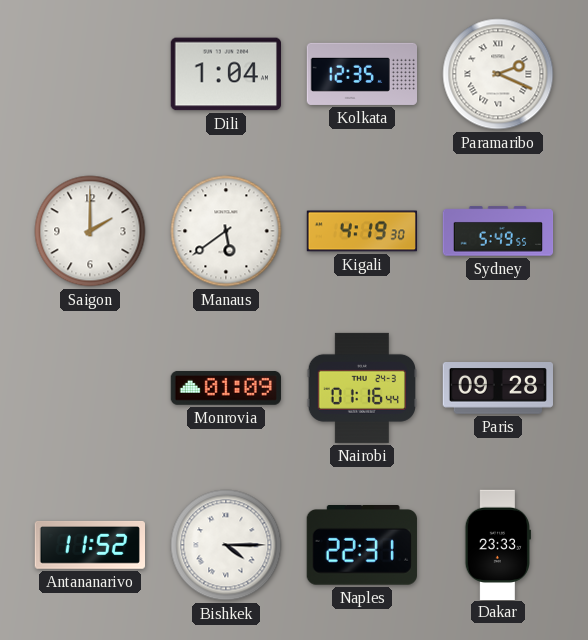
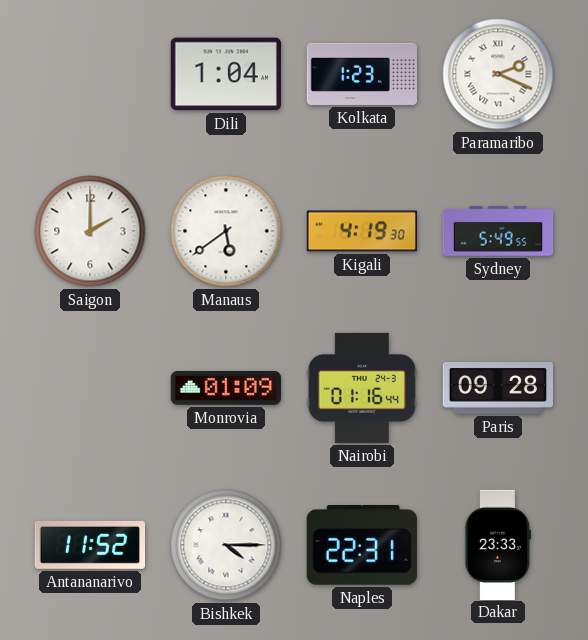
Kolkata: 12:35 -> 1:23 (361, 74)
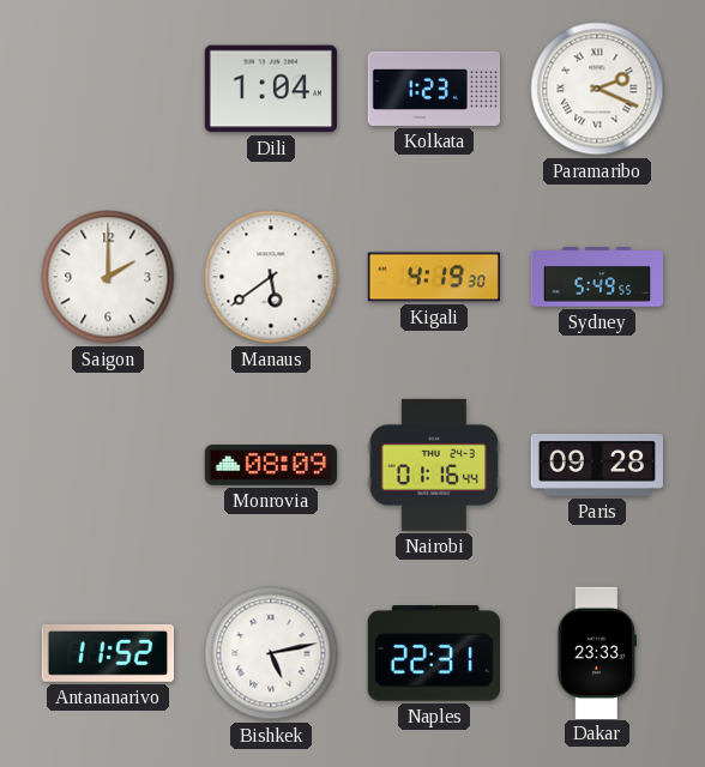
Monrovia: 01:09 -> 08:09 (271, 465)
Bishkek: 4:15 -> 5:13 (271, 653)
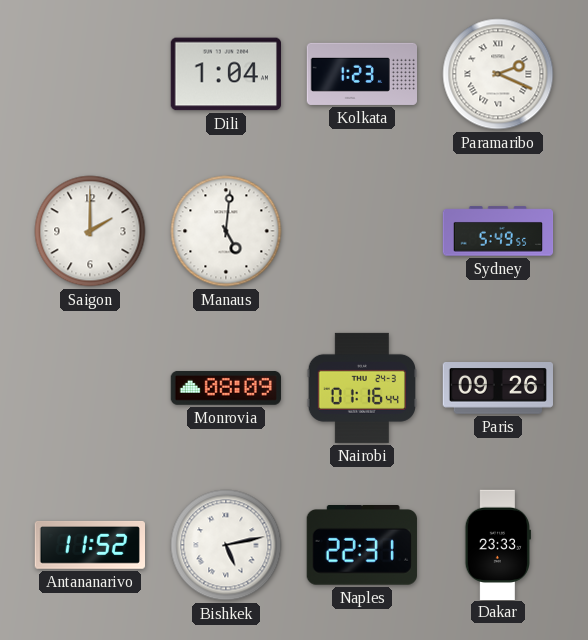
Manaus: 5:39 -> 5:01 (226, 231)
Kigali: 4:19 -> none (434, 277)
Paris: 09:28 -> 09:26 (497, 389)
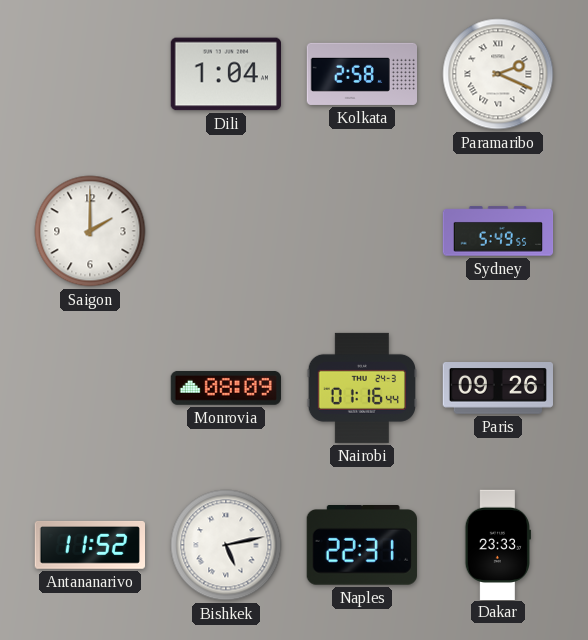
Kolkata: 1:23 -> 2:58 (361, 74)
Manaus: 5:01 -> none (226, 231)
